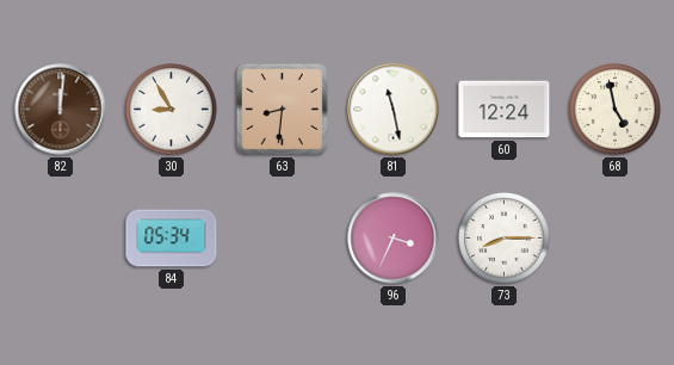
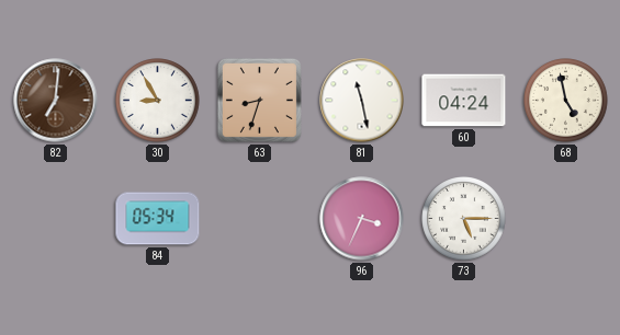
82: 12:01 -> 7:01 (56, 101)
63: 8:31 -> 8:33 (259, 100)
60: 12:24 -> 04:24 (464, 101)
73: 8:15 -> 5:15 (464, 219)
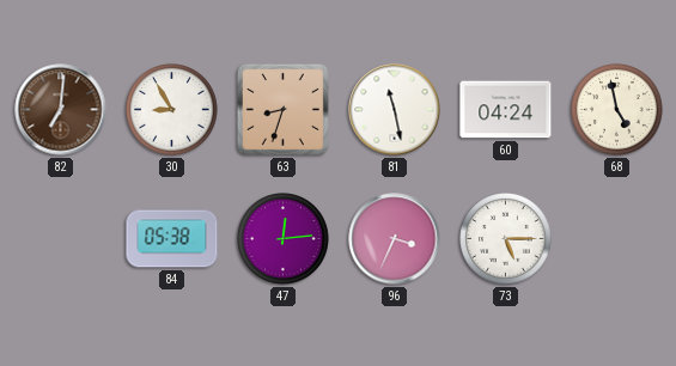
84: 05:34 -> 05:38 (172, 239)
47: none -> 12:14 (284, 239)
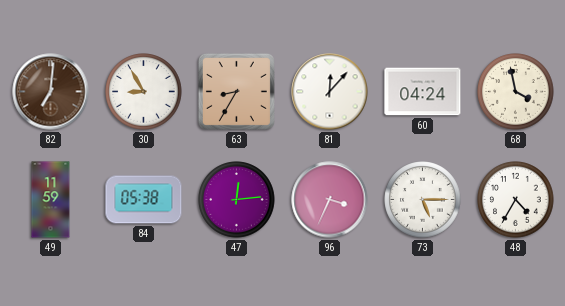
63: 8:33 -> 8:35 (236, 91)
81: 11:28 -> 12:07 (330, 92)
68: 4:58 -> 3:58 (516, 92)
49: none -> 11:59 (51, 200)
48: none -> 4:35 (516, 200)
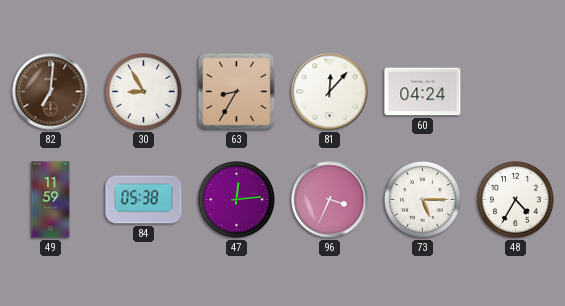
68: 3:58 -> none (516, 92)
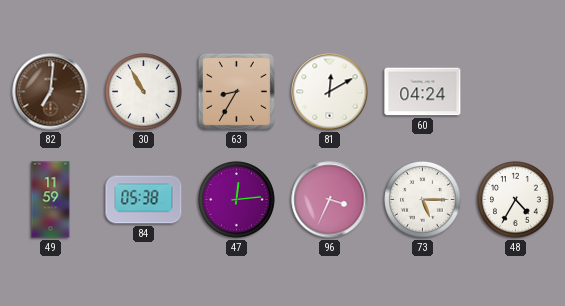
30: 8:55 -> 10:55 (144, 92)
81: 12:07 -> 12:10 (330, 92)
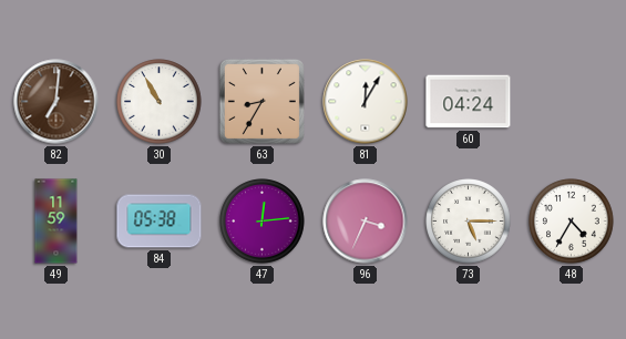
81: 12:10 -> 12:05 (366, 102)
